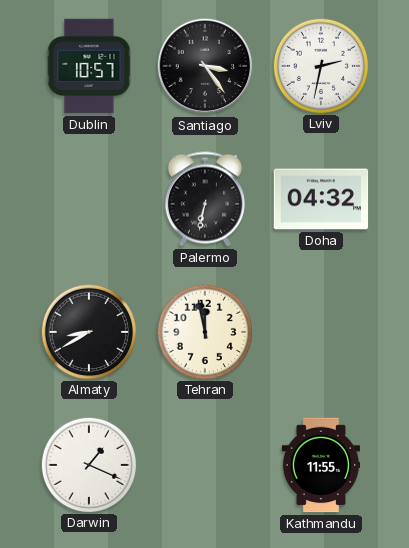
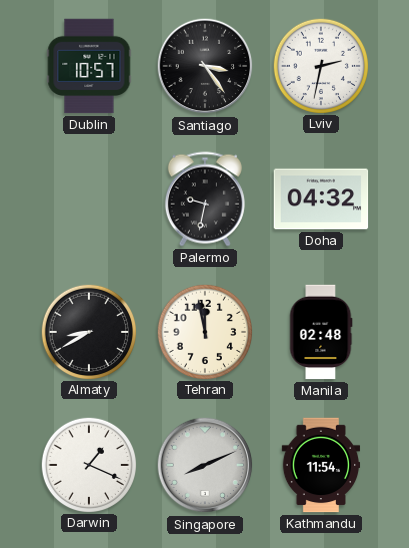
Palermo: 6:32 -> 9:32 (205, 199)
Manila: none -> 02:48 (321, 332)
Singapore: none -> 8:11 (205, 465)
Kathmandu: 11:55 -> 11:54 (321, 465)
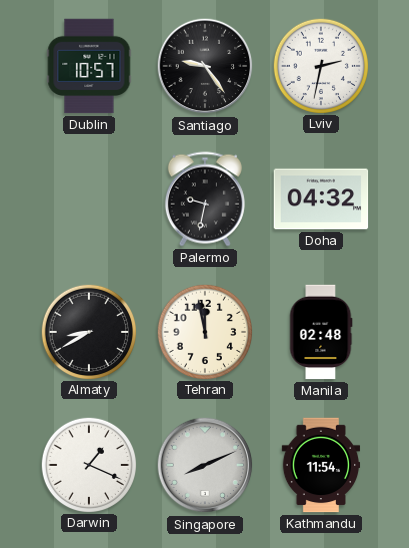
Santiago: 3:24 -> 9:24 (205, 66)
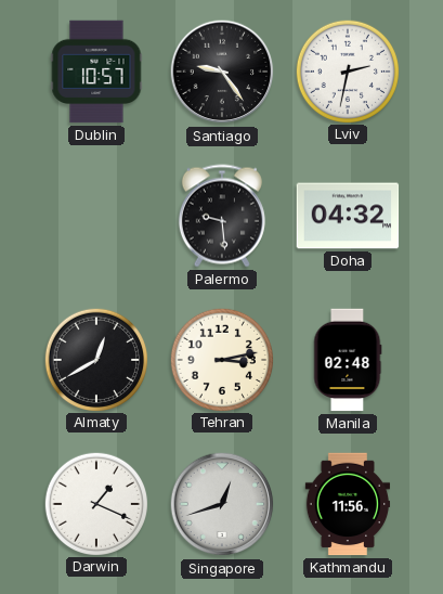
Palermo: 9:32 -> 9:29 (222, 216)
Almaty: 8:40 -> 12:40 (95, 359)
Tehran: 11:58 -> 3:13 (221, 359)
Singapore: 8:11 -> 12:42 (222, 504)
Kathmandu: 11:54 -> 11:56 (348, 504)
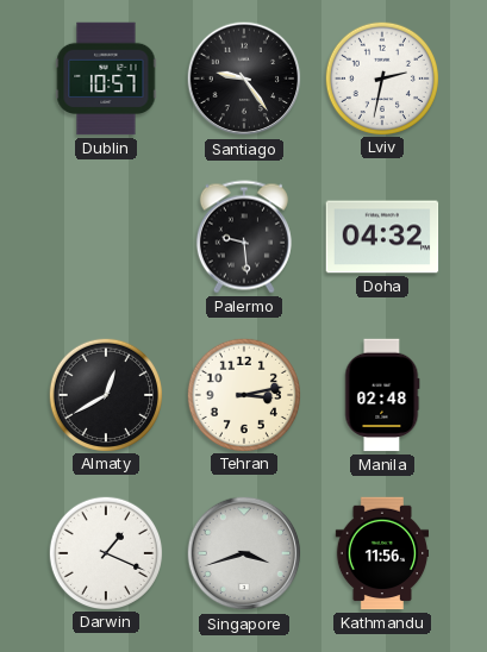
Singapore: 12:42 -> 3:42 (244, 553)
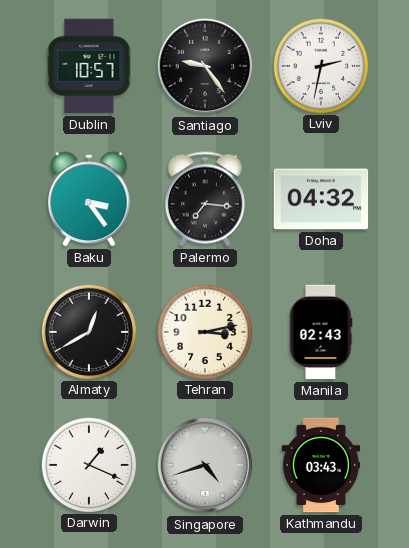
Baku: none -> 3:24 (89, 199)
Palermo: 9:29 -> 7:16 (205, 199)
Manila: 02:48 -> 02:43 (321, 332)
Singapore: 3:42 -> 4:42 (205, 465)
Kathmandu: 11:56 -> 03:43 (321, 465)
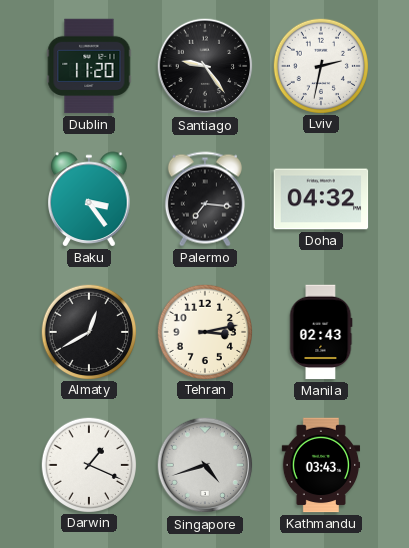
Dublin: 10:57 -> 11:20 (89, 66)
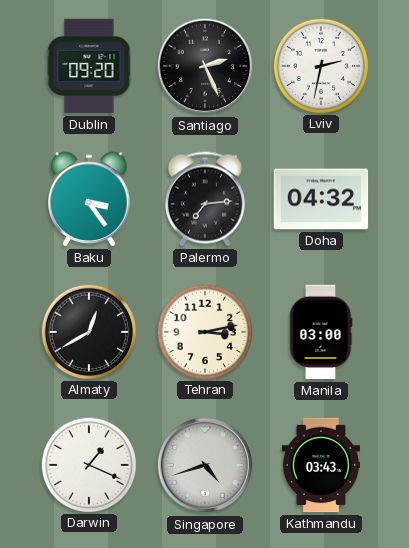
Dublin: 11:20 -> 09:20 (89, 66)
Santiago: 9:24 -> 2:26 (205, 66)
Palermo: 7:16 -> 7:14 (205, 199)
Manila: 02:43 -> 03:00 (321, 332)
